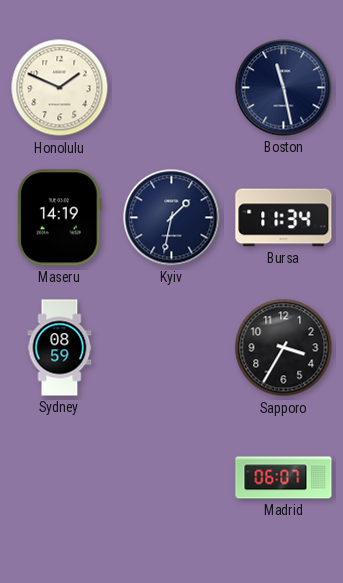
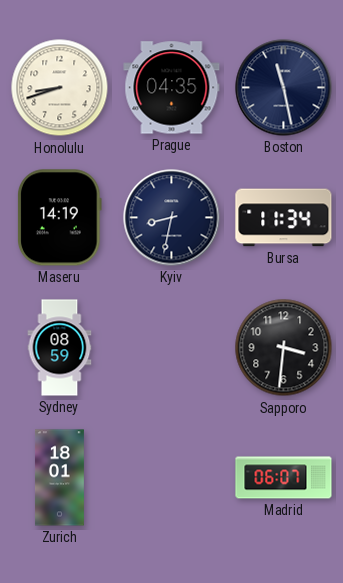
Honolulu: 1:49 -> 8:42 (60, 88)
Prague: none -> 04:35 (172, 88)
Kyiv: 1:32 -> 8:32 (172, 218)
Sapporo: 3:35 -> 3:31 (284, 348)
Zurich: none -> 18:01 (59, 478)
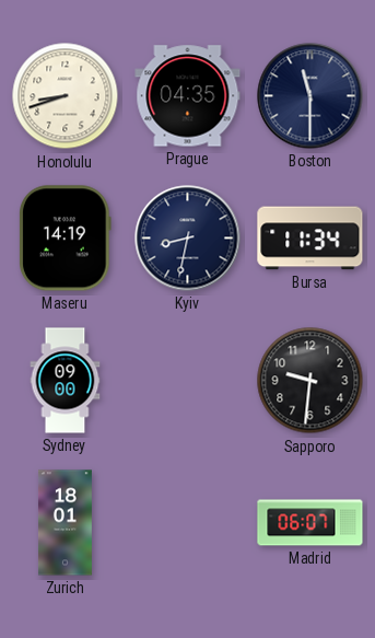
Boston: 11:28 -> 11:30 (310, 96)
Sydney: 08:59 -> 09:00 (66, 381)
Sapporo: 3:31 -> 9:31 (310, 381)
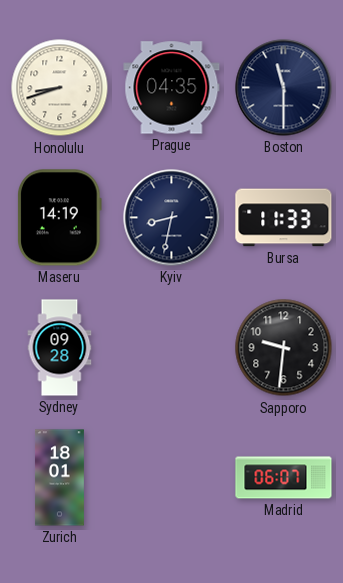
Bursa: 11:34 -> 11:33 (284, 218)
Sydney: 09:00 -> 09:28 (60, 348)
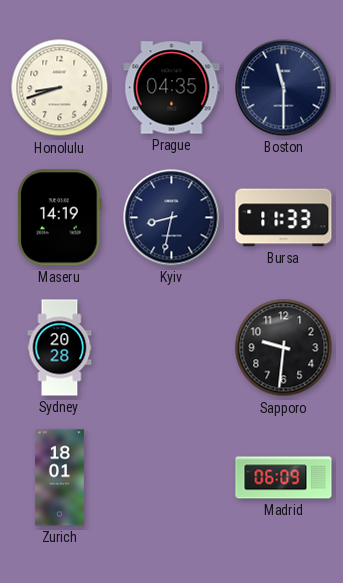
Sydney: 09:28 -> 20:28 (60, 348)
Madrid: 06:07 -> 06:09 (284, 478)
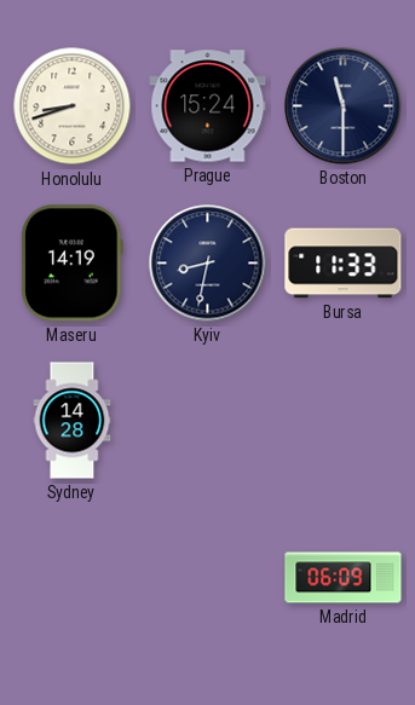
Prague: 04:35 -> 15:24 (208, 106)
Sydney: 20:28 -> 14:28 (73, 421)
Sapporo: 9:31 -> none (284, 348)
Zurich: 18:01 -> none (59, 478)
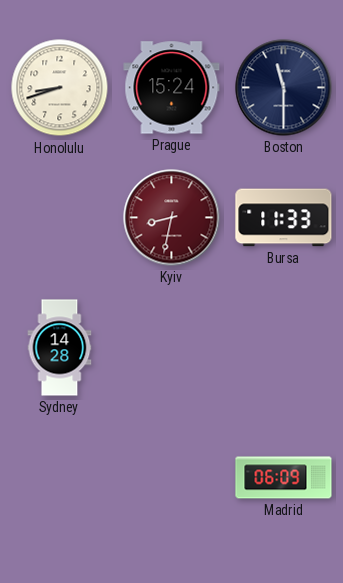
Maseru: 14:19 -> none (73, 264)
Kyiv dial: navy -> burgundy (172, 218)
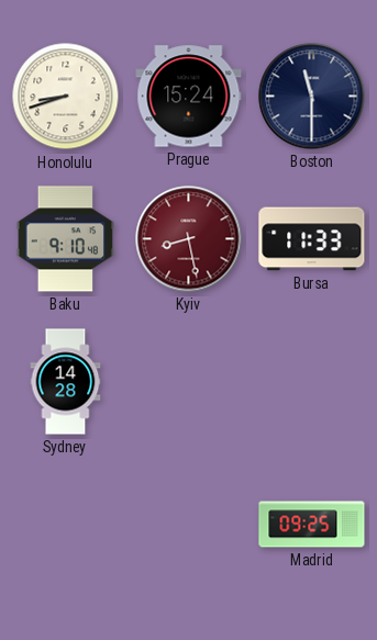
Baku: none -> 9:10 (66, 239)
Kyiv: 8:32 -> 8:28 (189, 239)
Madrid: 06:09 -> 09:25 (312, 525)
